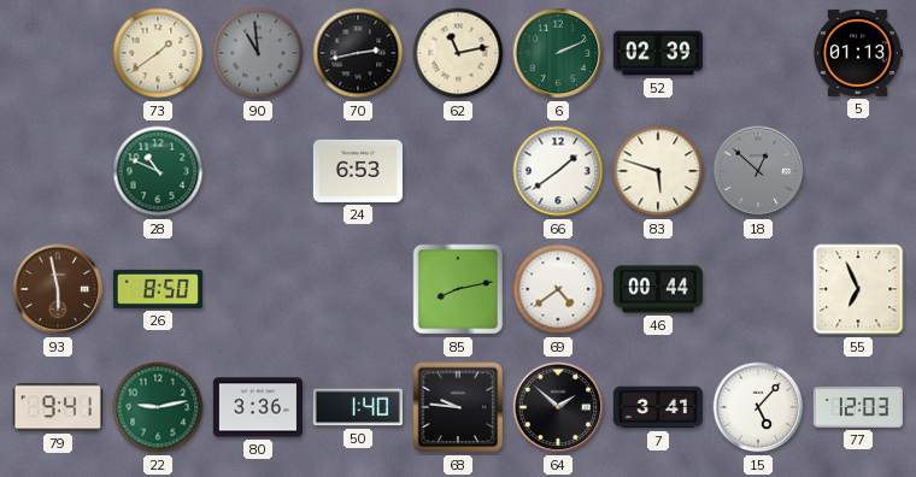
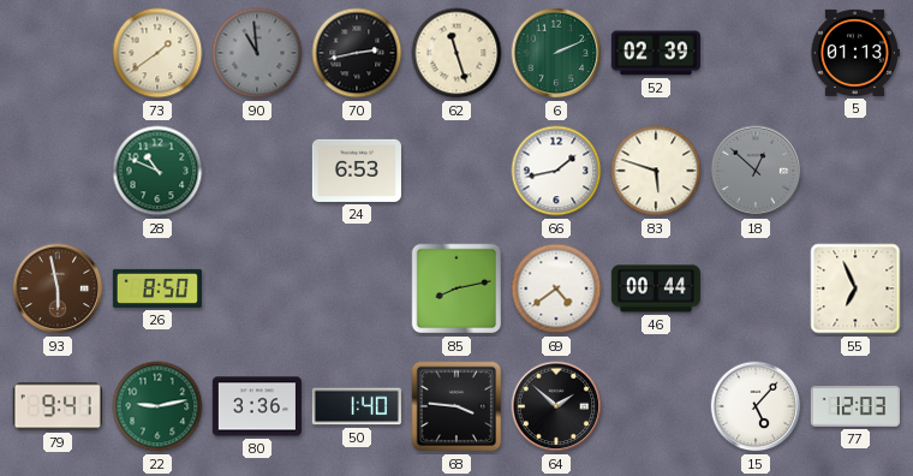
62: 11:13 -> 11:27 (456, 53)
66: 1:39 -> 1:43 (556, 171)
68: 9:46 -> 3:46 (456, 406)
7: 3:41 -> none (658, 407)
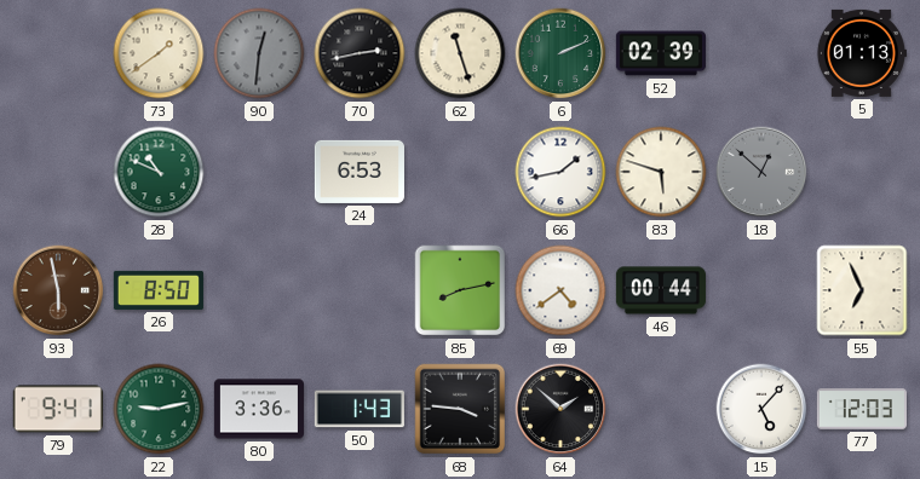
90: 10:59 -> 12:31 (259, 53)
50: 1:40 -> 1:43 (360, 409)
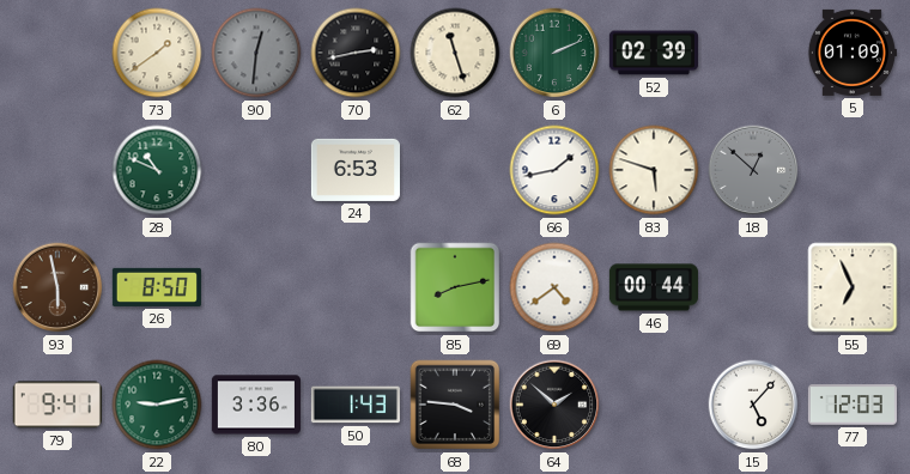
5: 01:13 -> 01:09 (851, 53)
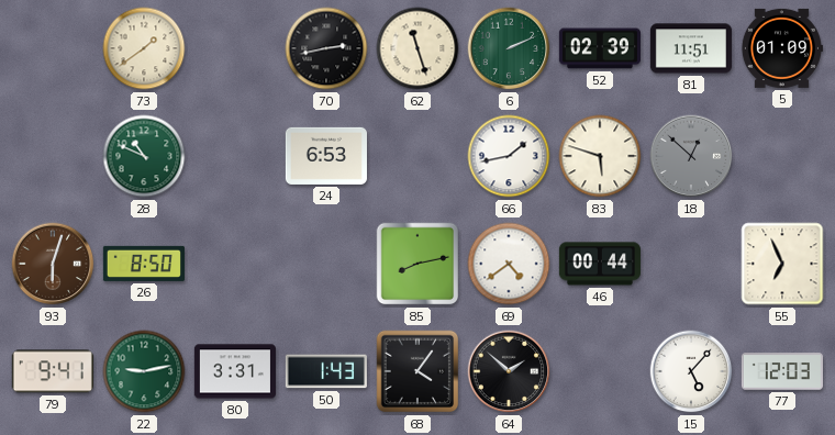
90: 12:31 -> none (256, 53)
81: none -> 11:51 (691, 48)
93: 5:58 -> 6:03 (53, 264)
80: 3:36 -> 3:31 (235, 371)
68: 3:46 -> 4:06 (417, 371)
